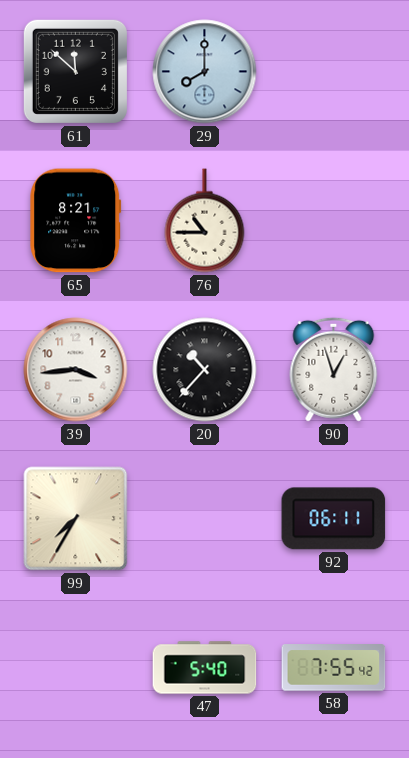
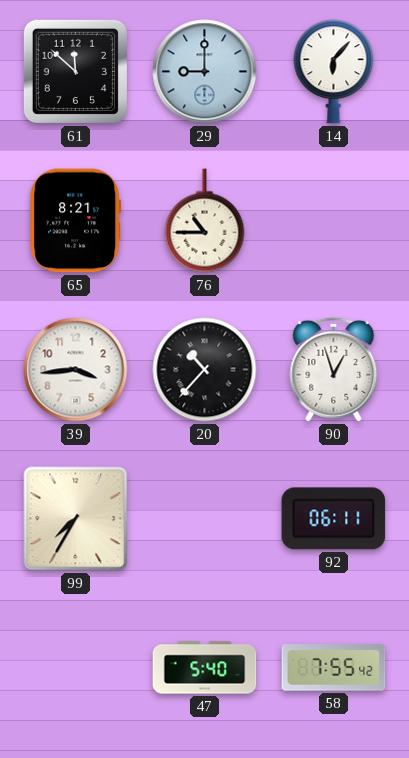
29: 8:00 -> 9:00 (205, 72)
14: none -> 6:07 (334, 72)
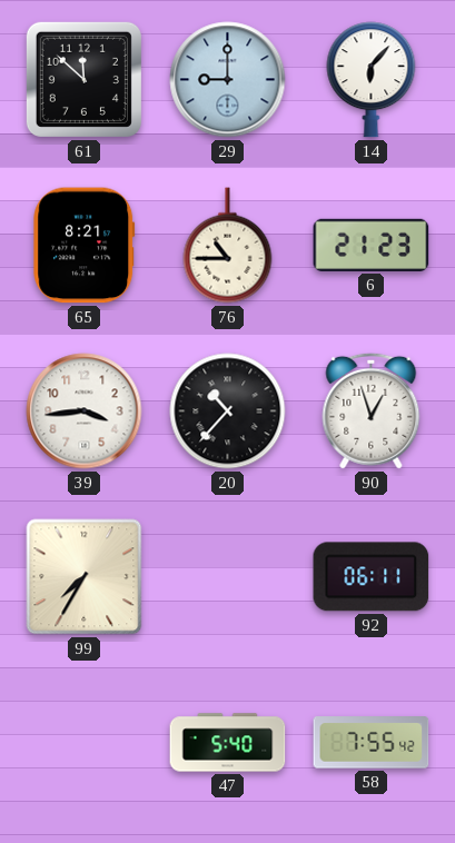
6: none -> 21:23 (372, 245)
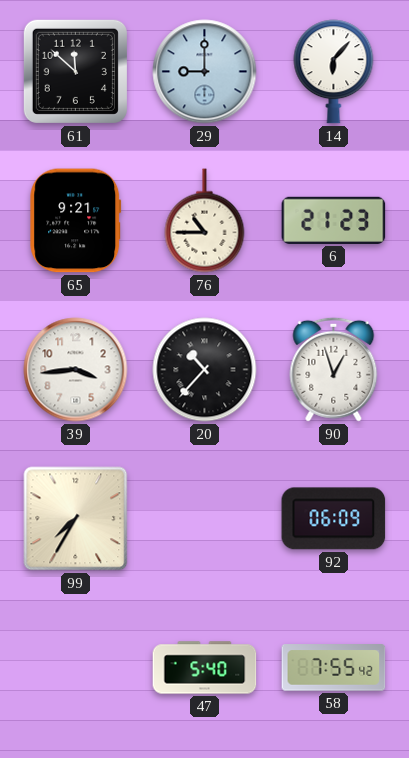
65: 8:21 -> 9:21 (76, 221)
92: 06:11 -> 06:09 (334, 519)
